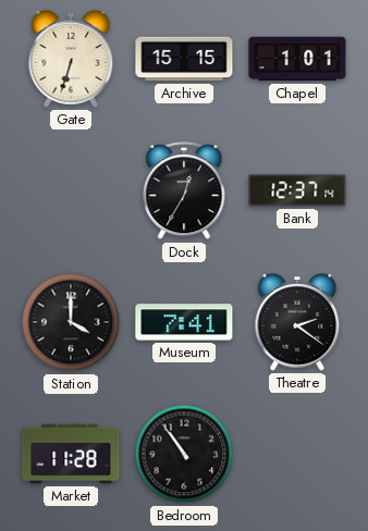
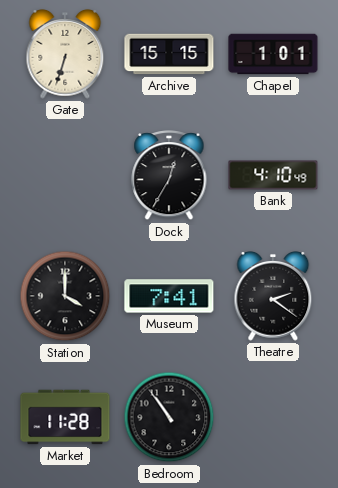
Bank: 12:37 -> 4:10 (273, 175)
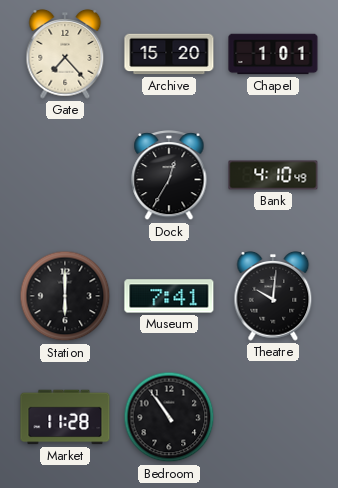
Gate: 6:33 -> 7:23 (65, 55)
Archive: 15:15 -> 15:20 (169, 54)
Station: 4:00 -> 6:00 (65, 296)
Theatre: 2:21 -> 10:01 (273, 297)
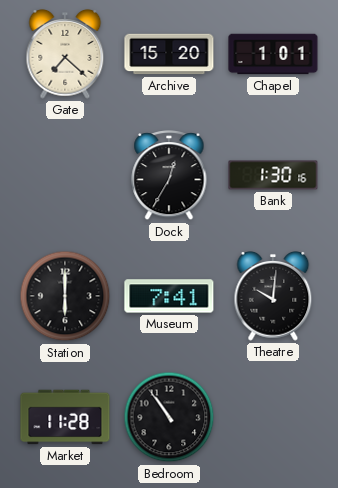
Gate: 7:23 -> 7:22 (65, 55)
Bank: 4:10 -> 1:30 (273, 175)
